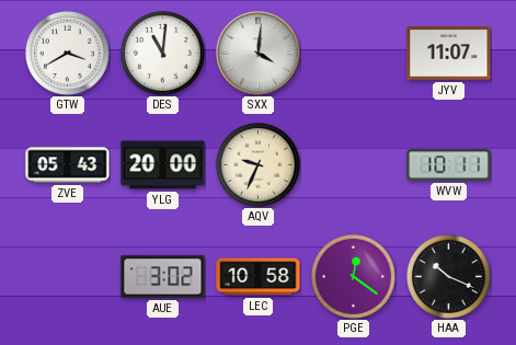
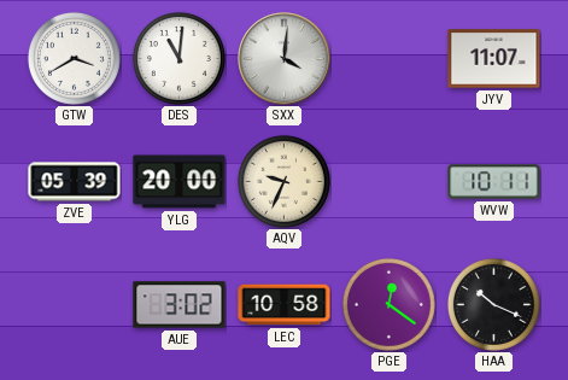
ZVE: 05:43 -> 05:39 (75, 182)
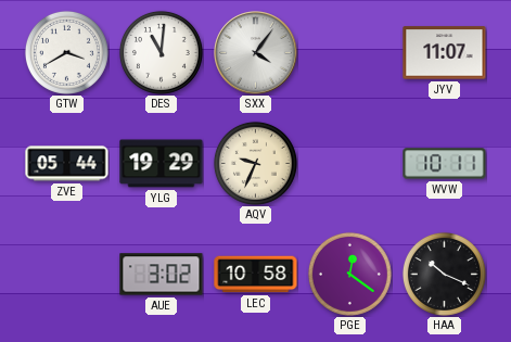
SXX: 4:01 -> 4:06 (256, 53)
ZVE: 05:39 -> 05:44 (67, 164)
YLG: 20:00 -> 19:29 (162, 164)
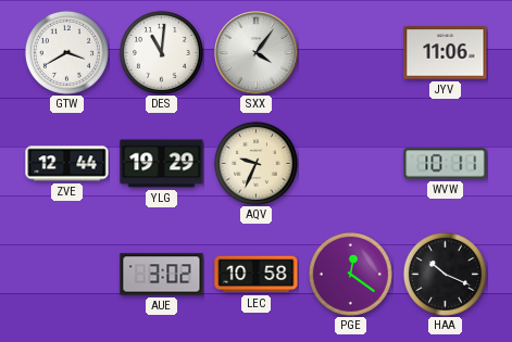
JYV: 11:07 -> 11:06 (446, 53)
ZVE: 05:44 -> 12:44 (67, 164)
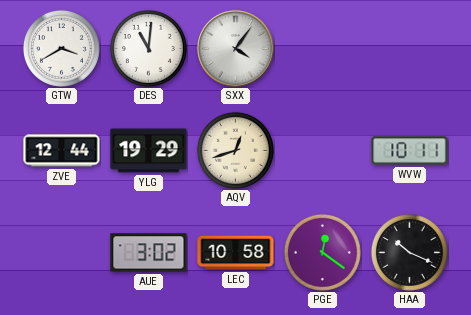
JYV: 11:06 -> none (446, 53)
AQV: 9:34 -> 12:42 (235, 150)
